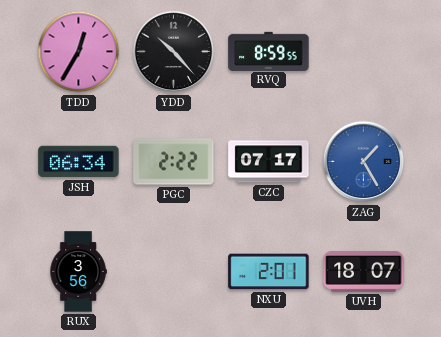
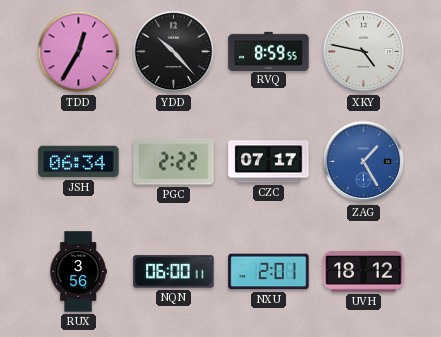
XKY: none -> 4:47 (364, 52)
NQN: none -> 06:00 (174, 272)
UVH: 18:07 -> 18:12 (364, 271)
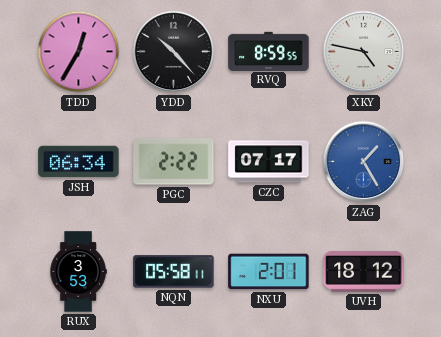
RUX: 3:56 -> 3:53 (78, 272)
NQN: 06:00 -> 05:58 (174, 272)
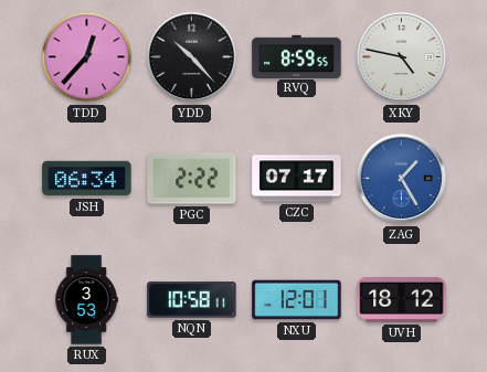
TDD: 12:35 -> 12:37 (87, 57)
NQN: 05:58 -> 10:58 (192, 300)
NXU: 2:01 -> 12:01 (297, 300)
